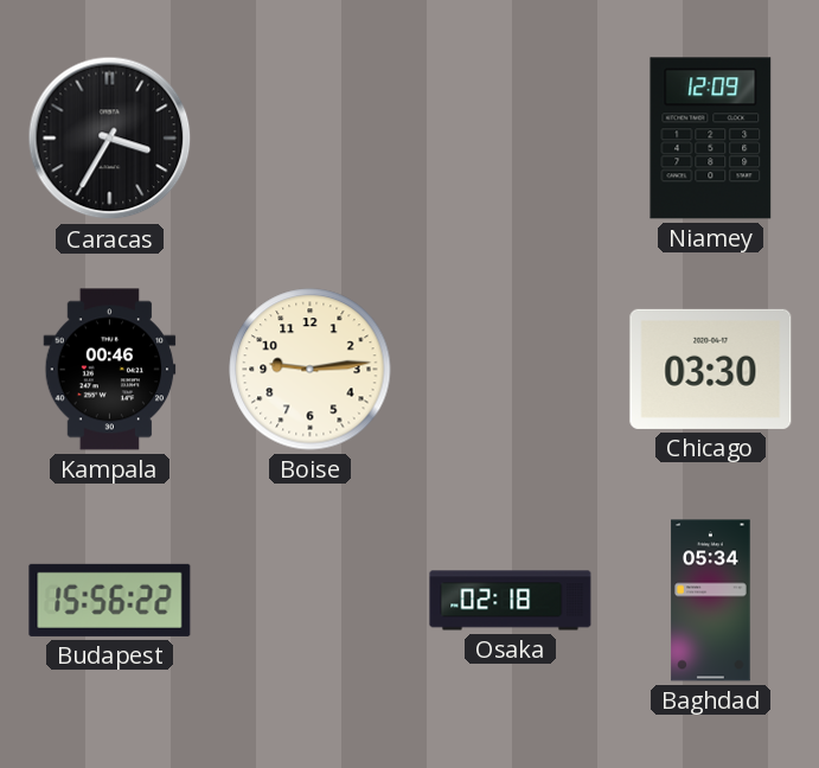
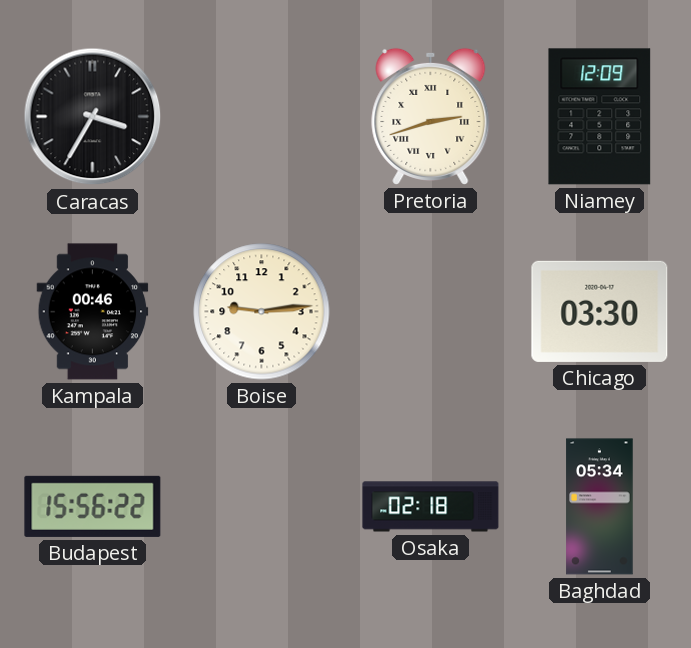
Pretoria: none -> 2:42 (431, 116)
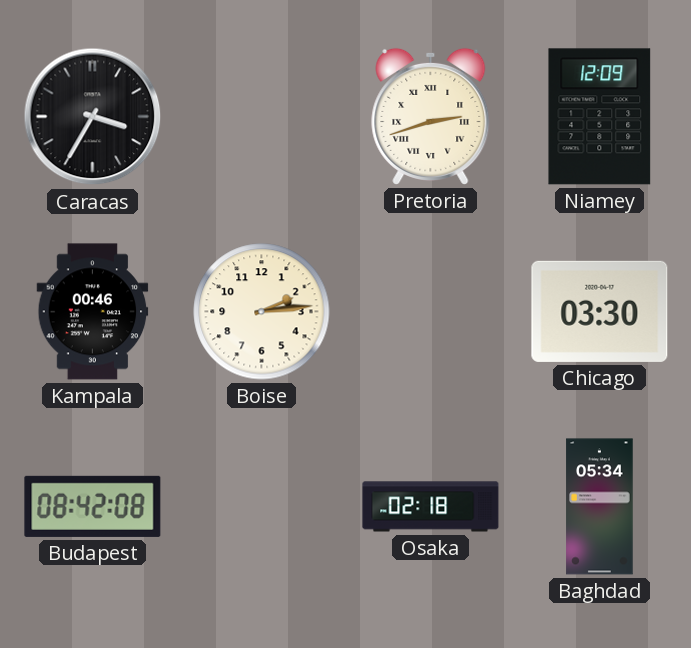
Boise: 9:14 -> 2:14 (262, 312)
Budapest: 15:56 -> 08:42 (93, 506)
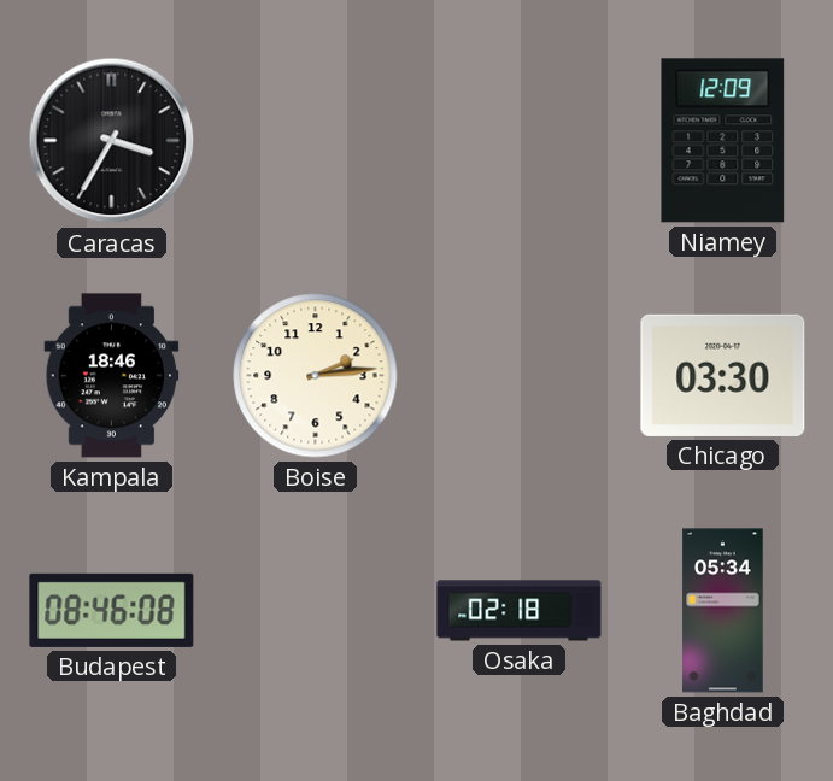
Pretoria: 2:42 -> none (431, 116)
Kampala: 00:46 -> 18:46 (112, 376)
Budapest: 08:42 -> 08:46 (112, 610)
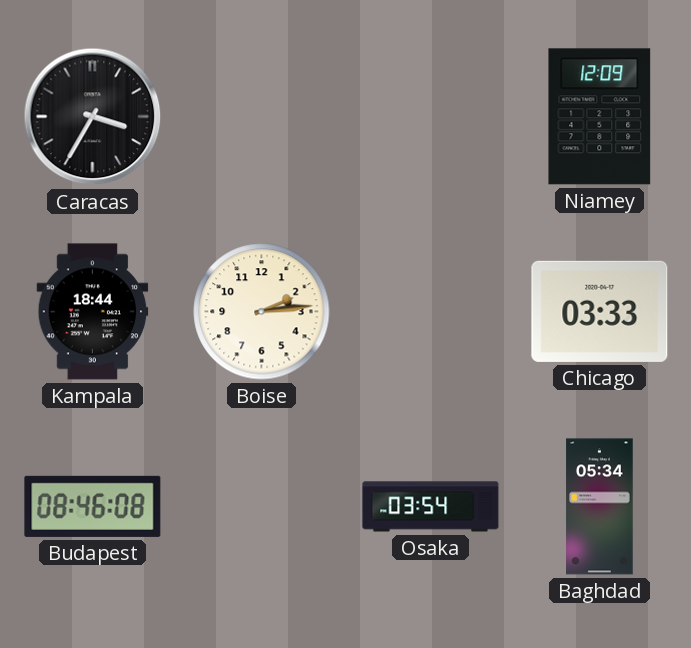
Kampala: 18:46 -> 18:44 (93, 312)
Chicago: 03:30 -> 03:33 (600, 311)
Osaka: 02:18 -> 03:54 (431, 507)
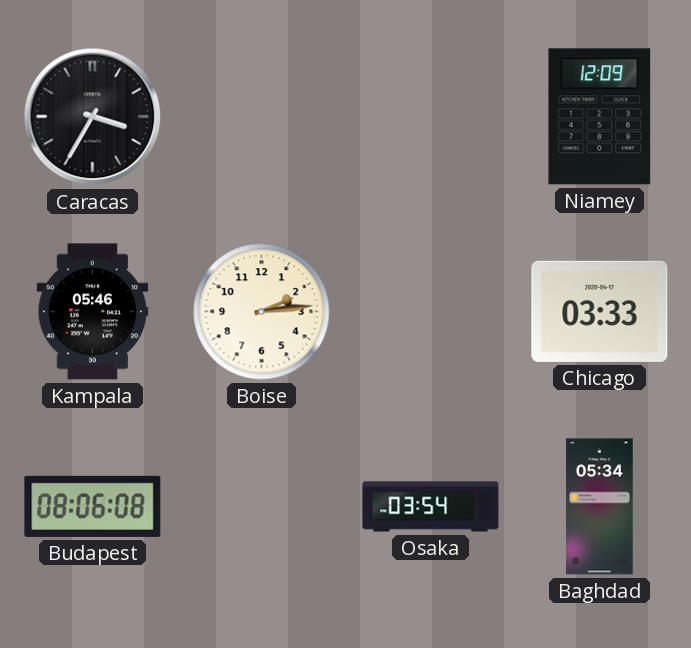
Kampala: 18:44 -> 05:46 (93, 312)
Budapest: 08:46 -> 08:06 (93, 506)
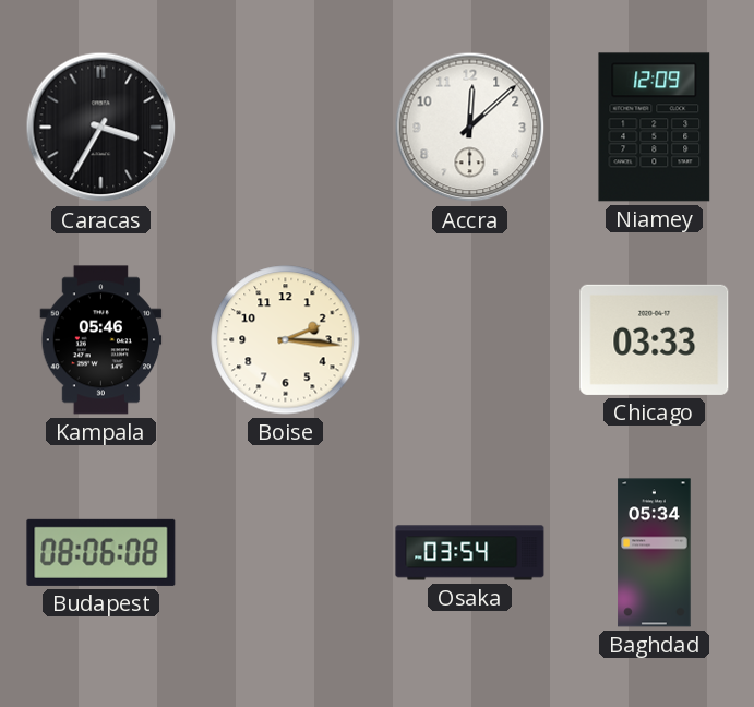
Accra: none -> 12:08 (470, 128)
Boise: 2:14 -> 2:16 (286, 340)
